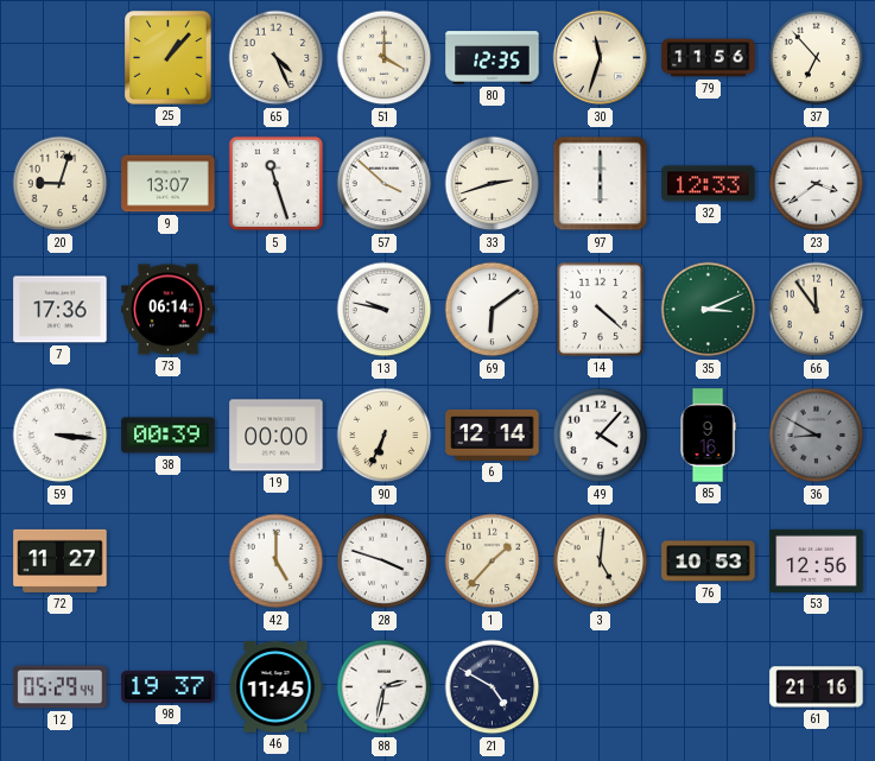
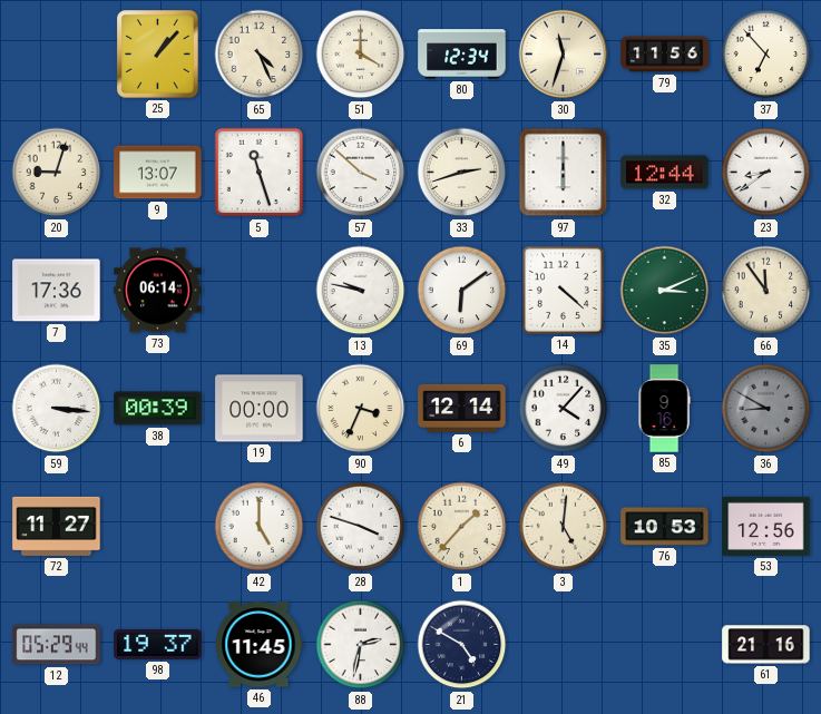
80: 12:35 -> 12:34 (462, 55)
32: 12:33 -> 12:44 (665, 173)
23: 3:39 -> 8:39 (766, 173)
90: 6:34 -> 3:34 (361, 409)
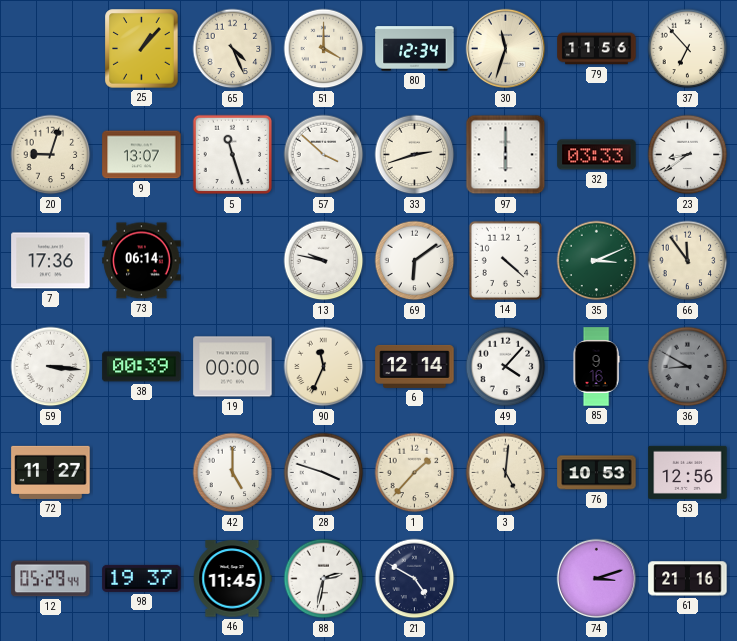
32: 12:44 -> 03:33 (597, 155)
90: 3:34 -> 11:34 (324, 367)
74: none -> 3:12 (597, 579)
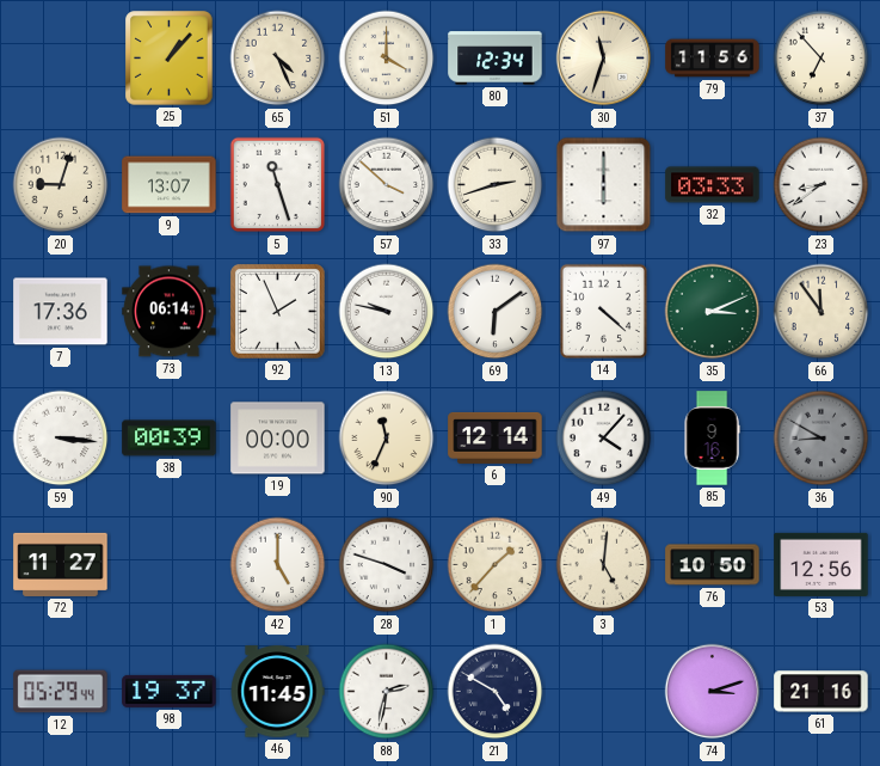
92: none -> 1:56 (278, 312)
76: 10:53 -> 10:50 (713, 565)
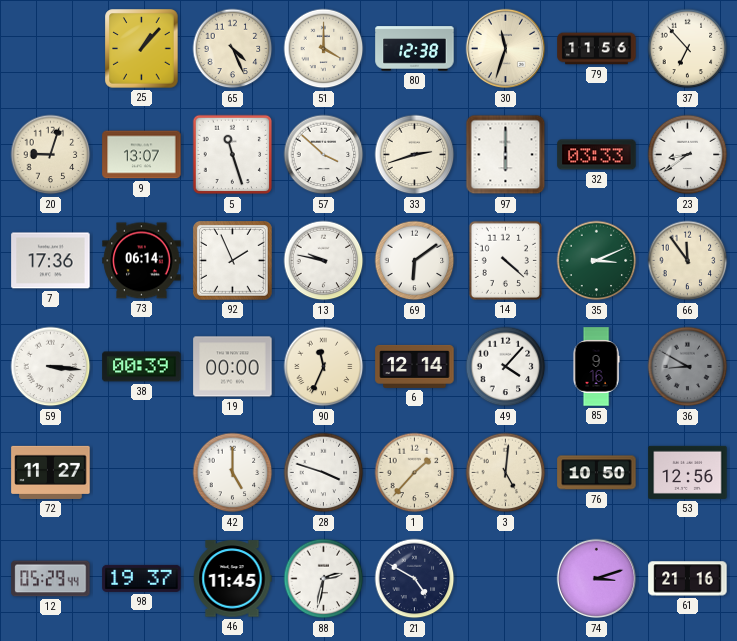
80: 12:34 -> 12:38 (415, 49)
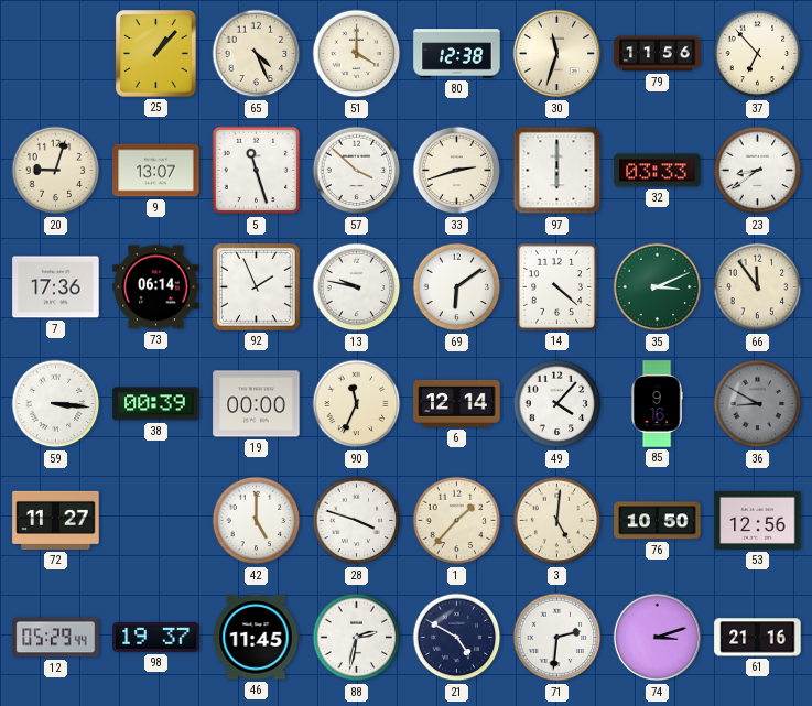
71: none -> 2:31 (557, 638)
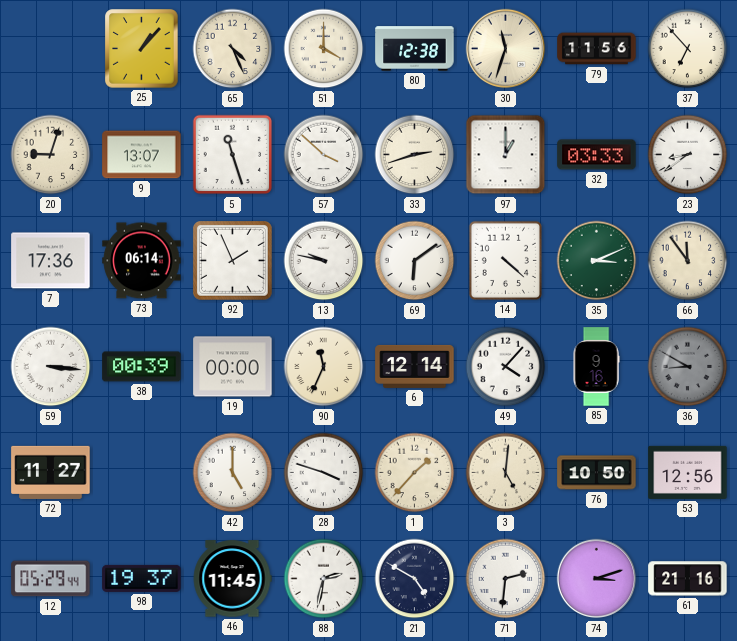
97: 6:00 -> 1:00 (506, 155)
